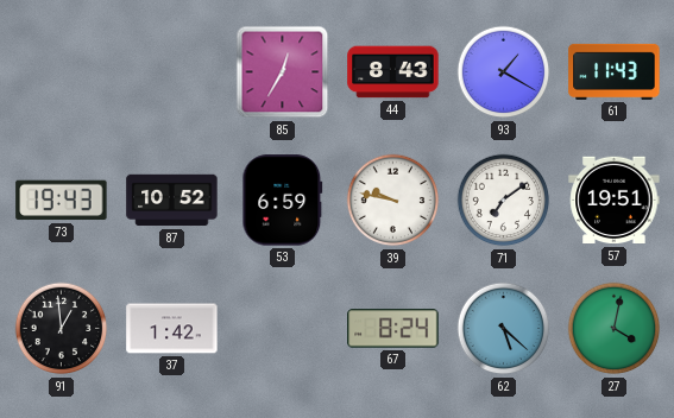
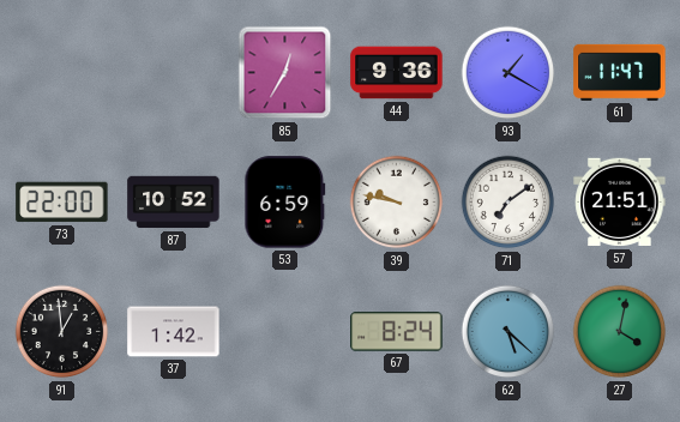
44: 8:43 -> 9:36 (397, 73)
61: 11:43 -> 11:47 (620, 72)
73: 19:43 -> 22:00 (62, 203)
57: 19:51 -> 21:51 (620, 203)
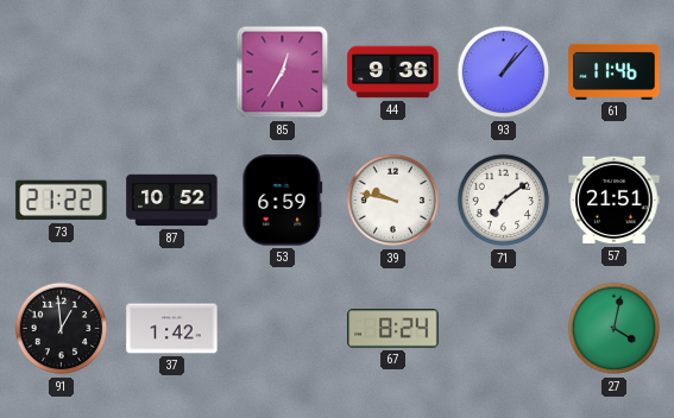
93: 1:20 -> 1:07 (504, 72)
61: 11:47 -> 11:46 (615, 71)
73: 22:00 -> 21:22 (62, 201)
62: 5:22 -> none (509, 332)
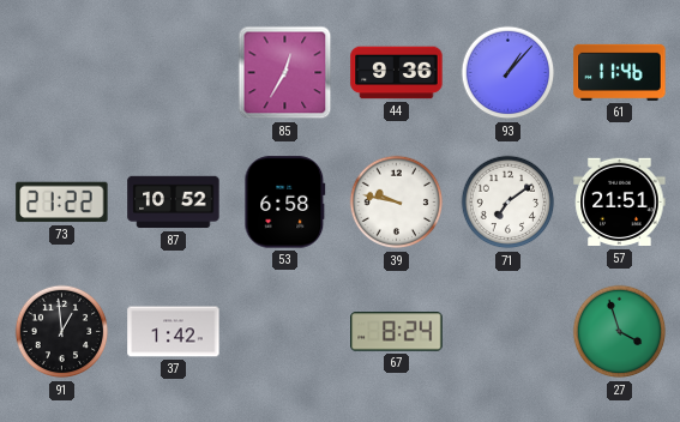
53: 6:59 -> 6:58 (285, 203)
27: 4:02 -> 3:57 (620, 332)
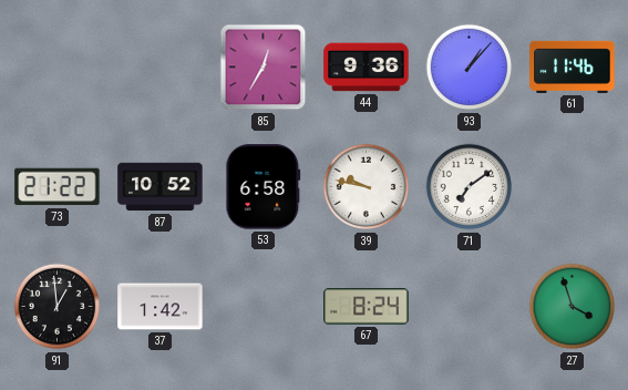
57: 21:51 -> none (620, 203)
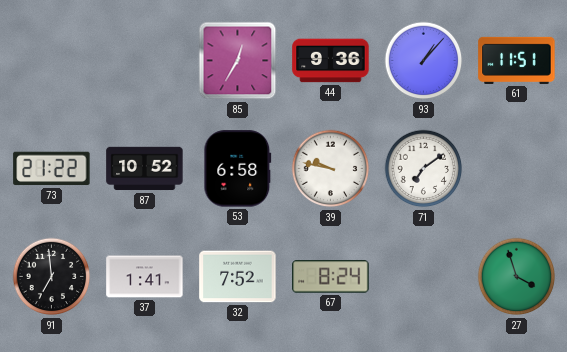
61: 11:46 -> 11:51 (517, 60)
91: 12:59 -> 6:59 (52, 277)
37: 1:42 -> 1:41 (145, 277)
32: none -> 7:52 (238, 277)
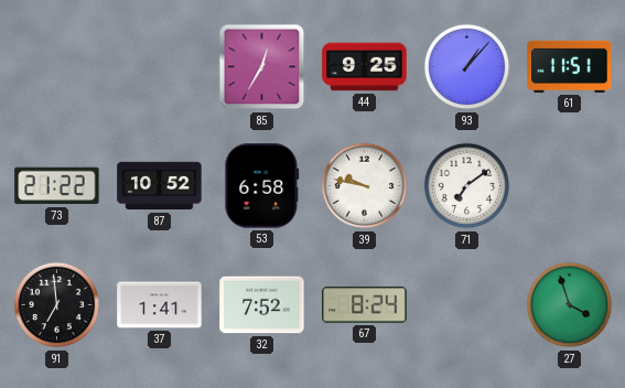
44: 9:36 -> 9:25 (365, 67)
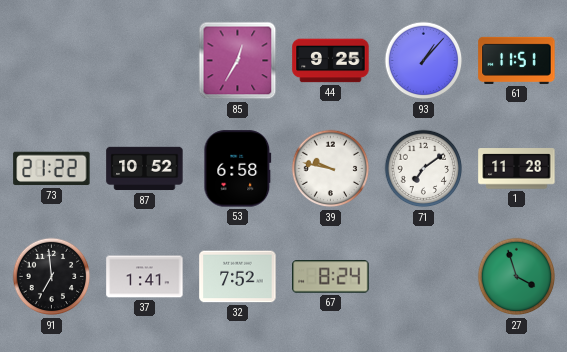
1: none -> 11:28 (517, 169)
